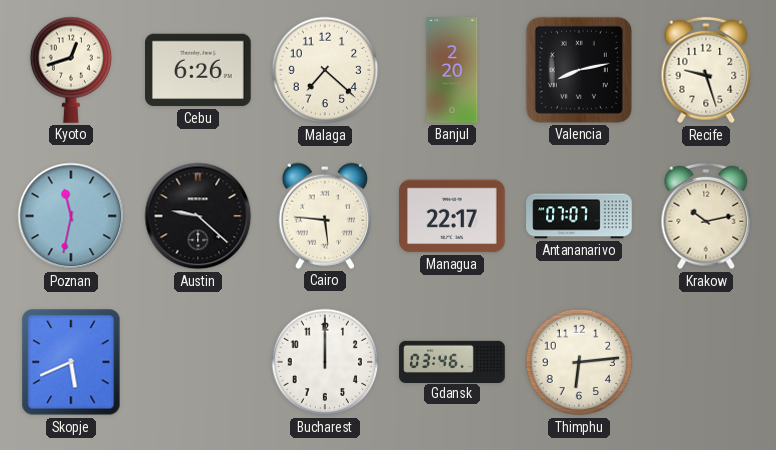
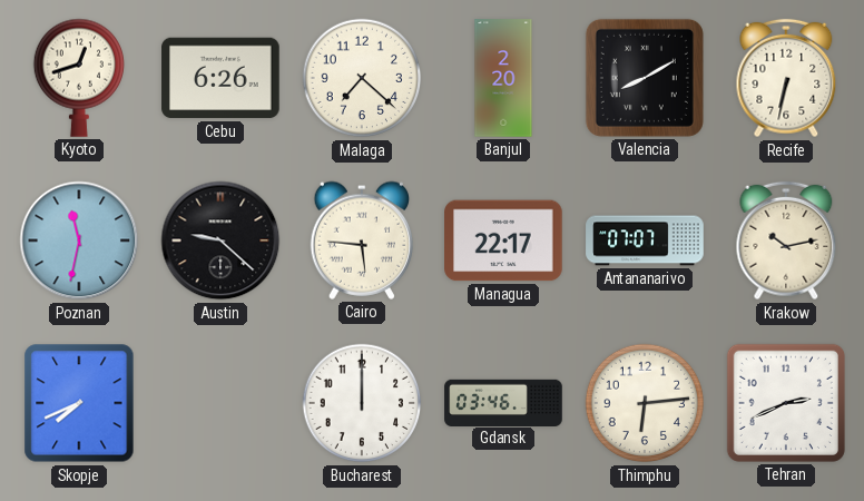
Valencia: 8:13 -> 8:10 (645, 78)
Recife: 9:27 -> 6:32 (786, 78)
Skopje: 5:41 -> 7:41 (79, 403)
Tehran: none -> 2:41 (786, 403)
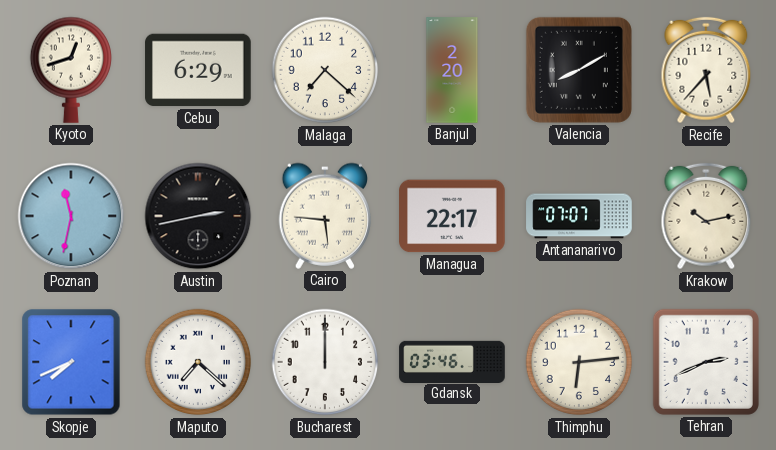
Cebu: 6:26 -> 6:29 (198, 70)
Recife: 6:32 -> 5:37 (706, 70)
Austin: 9:22 -> 2:43 (198, 216)
Maputo: none -> 7:22 (198, 362)
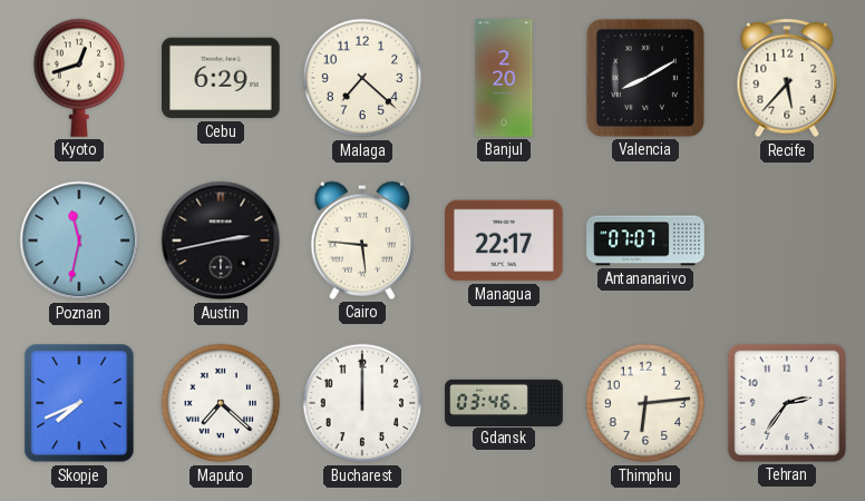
Krakow: 10:13 -> none (706, 216)
Tehran: 2:41 -> 2:36 (787, 403)
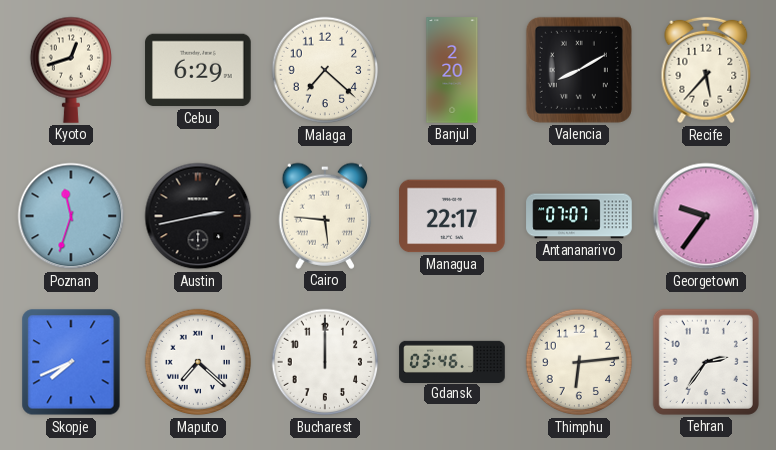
Poznan: 11:32 -> 11:33 (71, 216)
Georgetown: none -> 9:36 (706, 216)
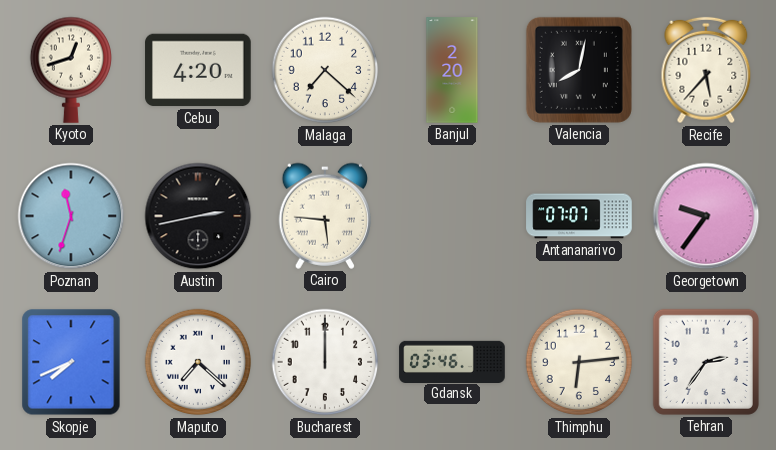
Cebu: 6:29 -> 4:20 (198, 70)
Valencia: 8:10 -> 8:02 (579, 70)
Managua: 22:17 -> none (452, 216)
